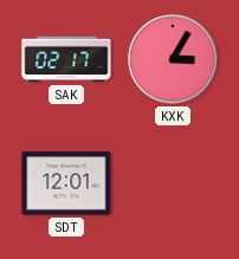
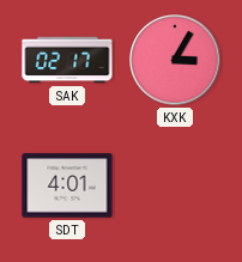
SDT: 12:01 -> 4:01 (67, 185)
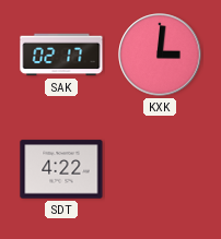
KXK: 3:05 -> 3:01 (160, 55)
SDT: 4:01 -> 4:22 (61, 169)
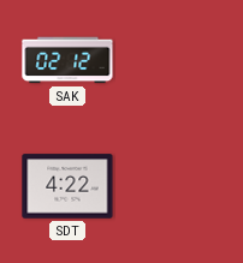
SAK: 02:17 -> 02:12 (67, 60)
KXK: 3:01 -> none (160, 55)
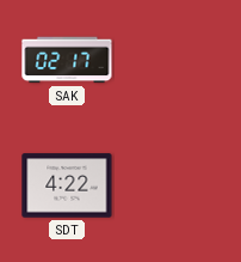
SAK: 02:12 -> 02:17 (67, 60)
